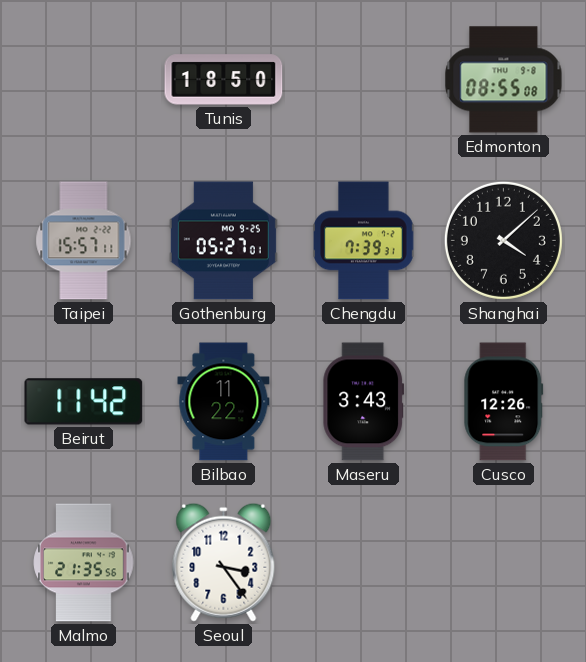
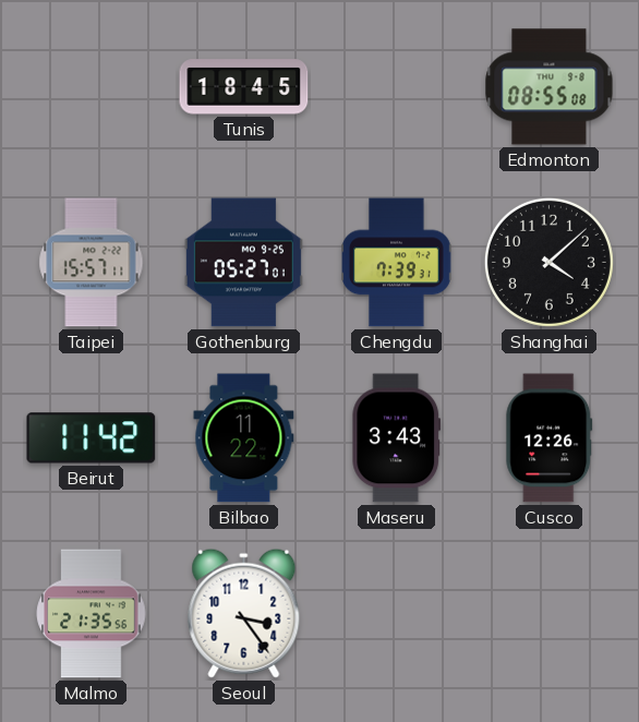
Tunis: 18:50 -> 18:45 (244, 87)
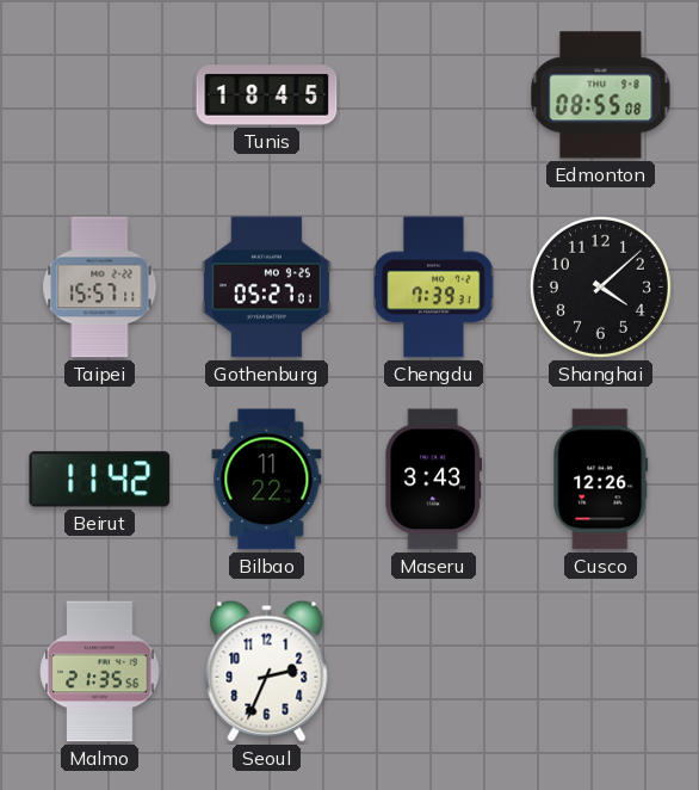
Seoul: 3:24 -> 2:34 (267, 671)
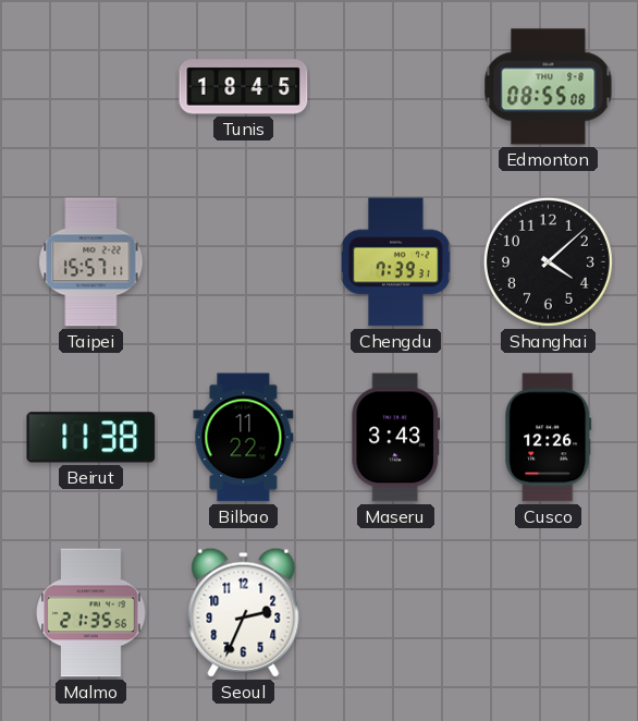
Gothenburg: 05:27 -> none (266, 288)
Beirut: 11:42 -> 11:38 (91, 438)
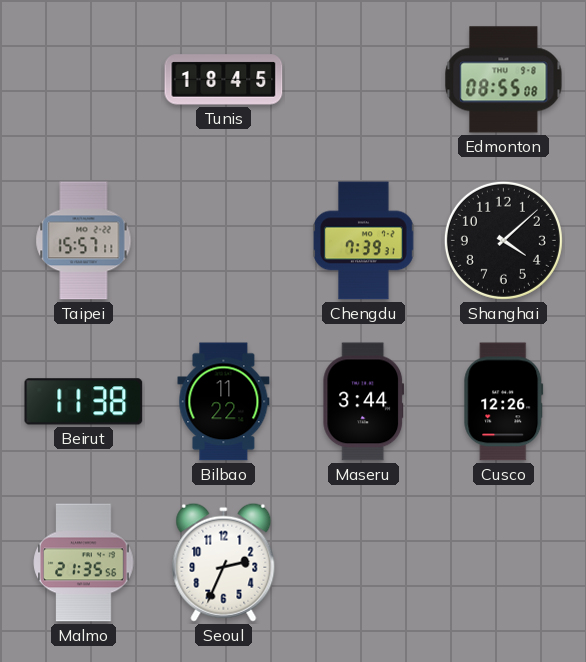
Maseru: 3:43 -> 3:44 (364, 402)
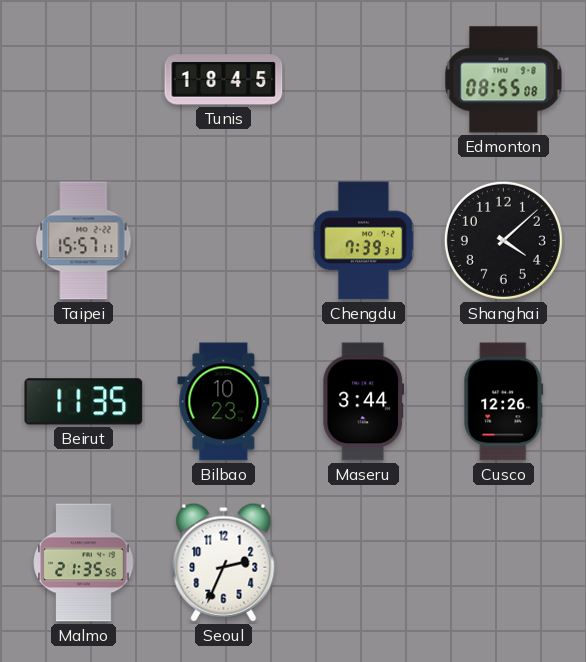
Beirut: 11:38 -> 11:35 (84, 402)
Bilbao: 11:22 -> 10:23 (224, 402)
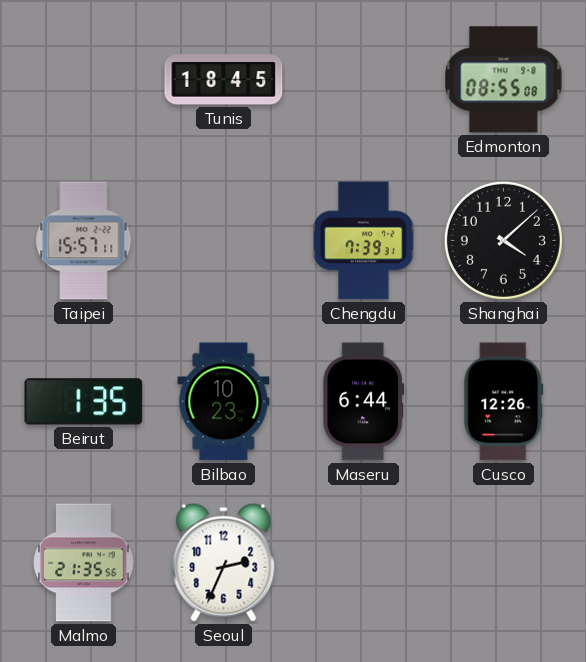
Beirut: 11:35 -> 1:35 (84, 402)
Maseru: 3:44 -> 6:44 (364, 402)
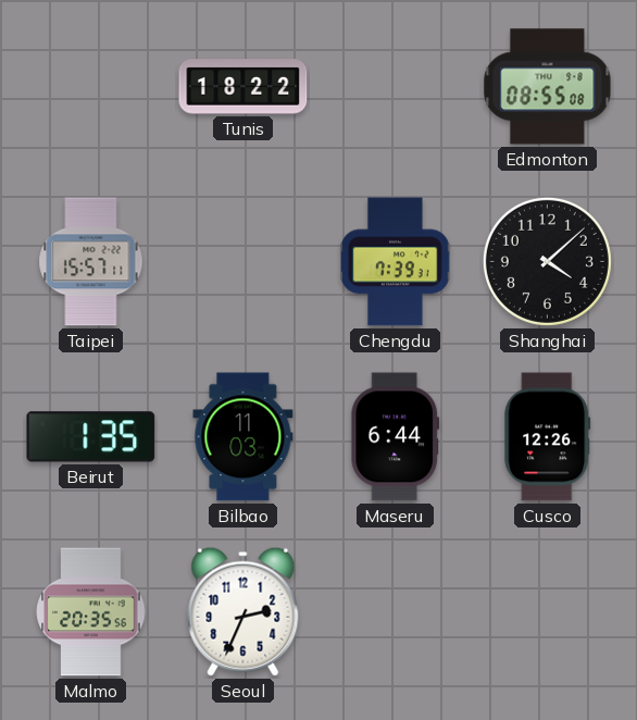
Tunis: 18:45 -> 18:22 (243, 87)
Bilbao: 10:23 -> 11:03 (243, 437)
Malmo: 21:35 -> 20:35 (91, 612)
